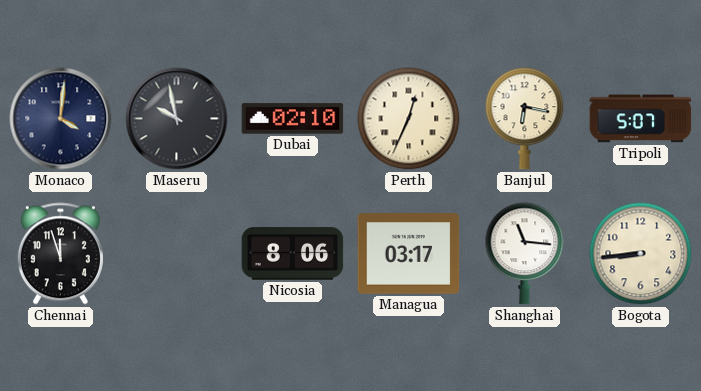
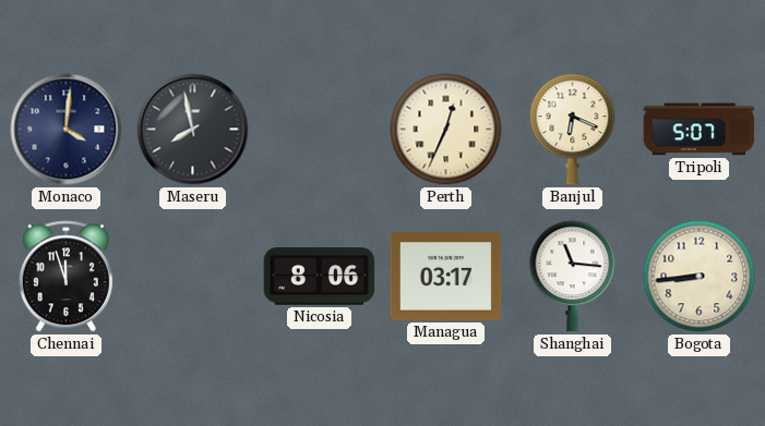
Maseru: 9:58 -> 7:58 (193, 130)
Dubai: 02:10 -> none (293, 119)
Banjul: 6:17 -> 6:19 (573, 130)
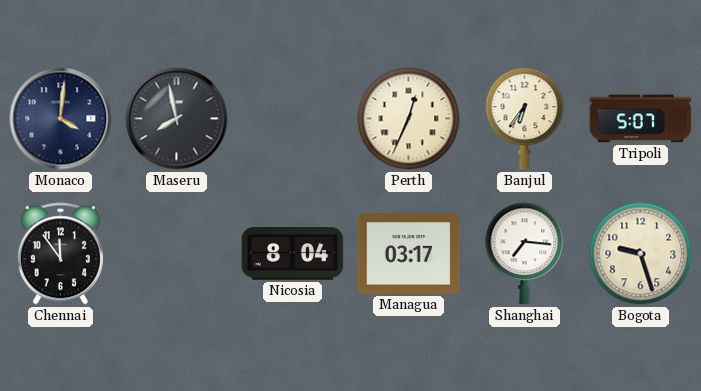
Banjul: 6:19 -> 6:36 (525, 119)
Chennai: 11:57 -> 11:54 (60, 254)
Nicosia: 8:06 -> 8:04 (293, 254)
Shanghai: 11:16 -> 7:16 (525, 254)
Bogota: 8:44 -> 9:27 (641, 254)
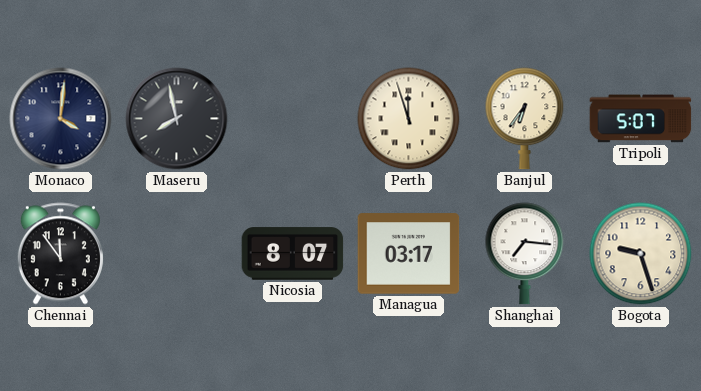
Perth: 12:34 -> 11:57 (409, 119)
Nicosia: 8:04 -> 8:07 (293, 254)
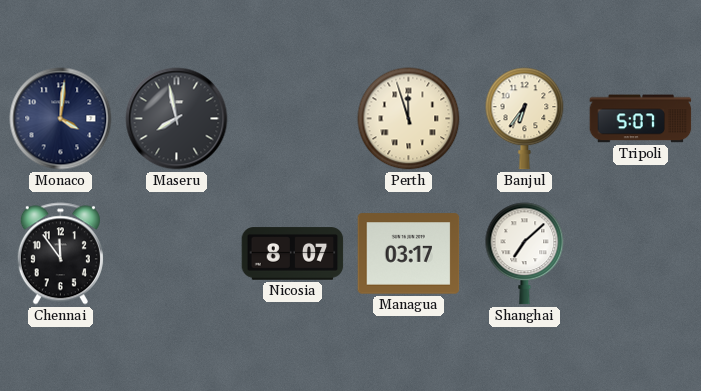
Shanghai: 7:16 -> 7:08 (525, 254)
Bogota: 9:27 -> none (641, 254)
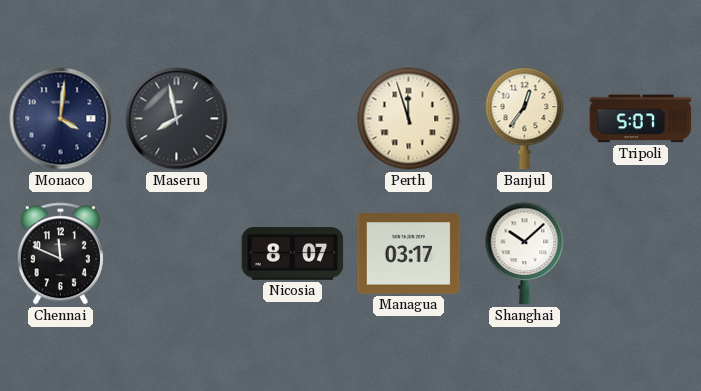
Banjul: 6:36 -> 12:36 (525, 119)
Chennai: 11:54 -> 11:49 (60, 254)
Shanghai: 7:08 -> 10:08 (525, 254)
